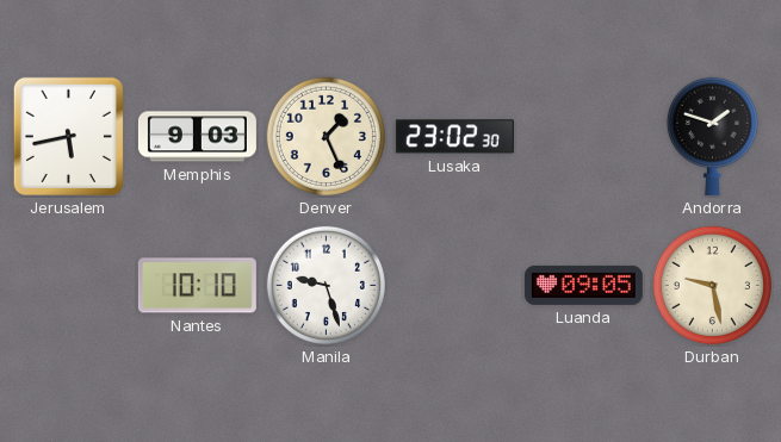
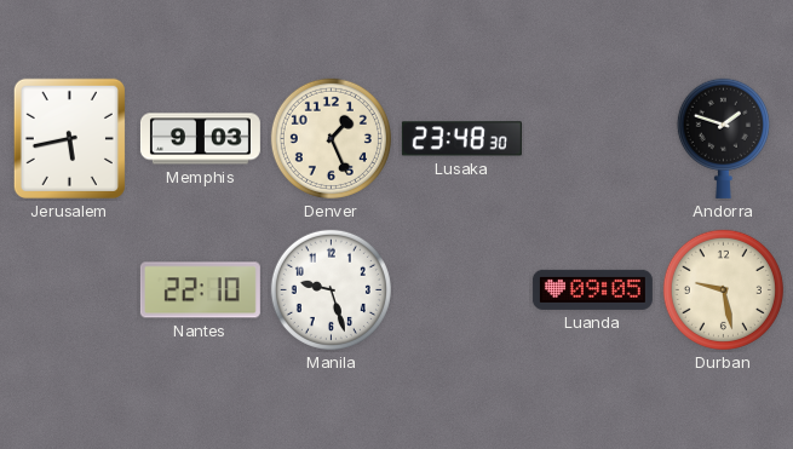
Lusaka: 23:02 -> 23:48 (461, 139)
Nantes: 10:10 -> 22:10 (200, 290)
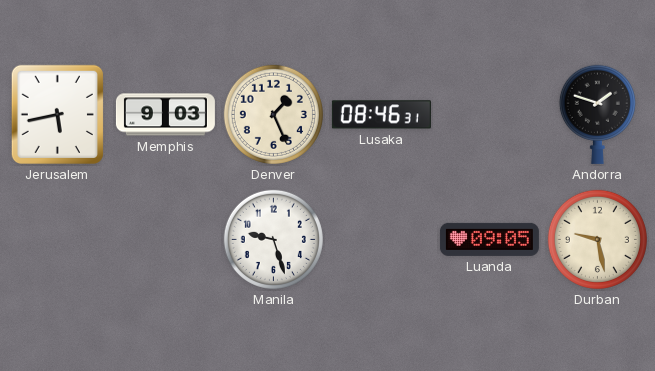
Lusaka: 23:48 -> 08:46 (381, 115)
Nantes: 22:10 -> none (200, 290)
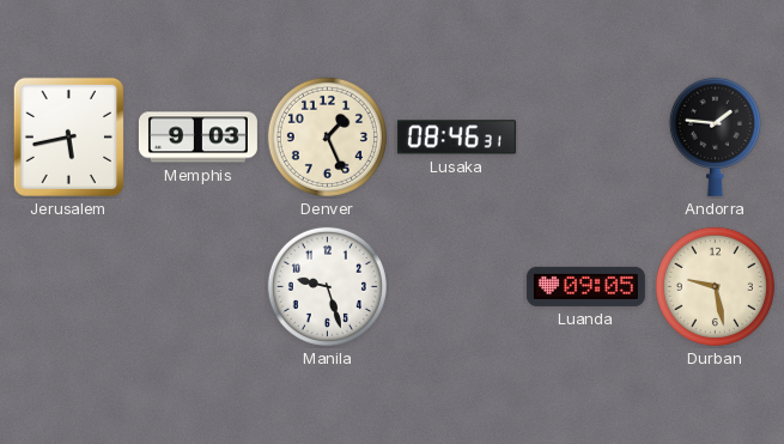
Andorra: 1:48 -> 1:46 (715, 136)
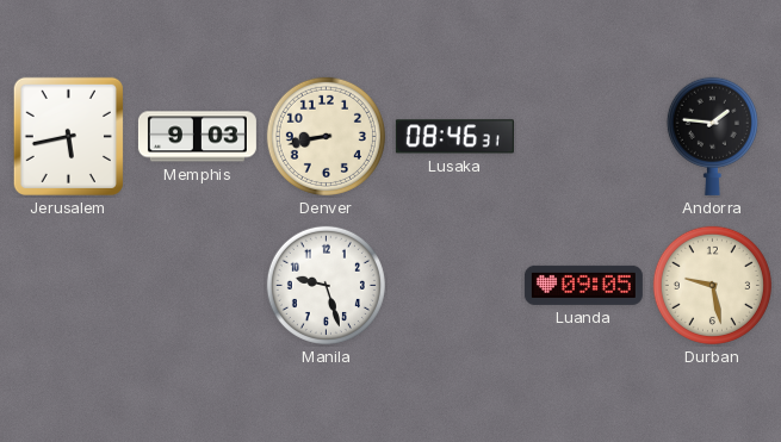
Denver: 1:26 -> 8:43 (326, 136)
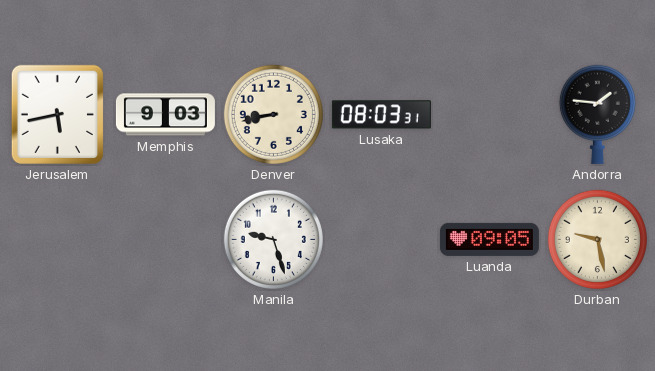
Lusaka: 08:46 -> 08:03 (381, 115)
